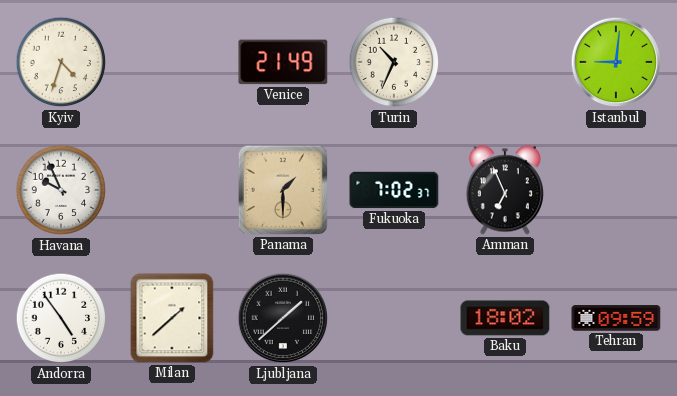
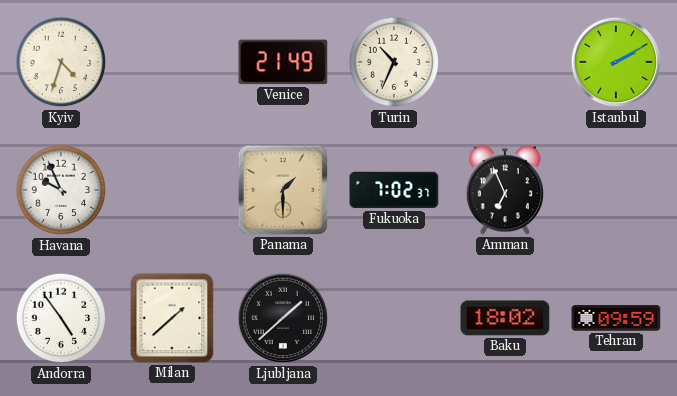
Istanbul: 9:01 -> 2:10 (616, 62)
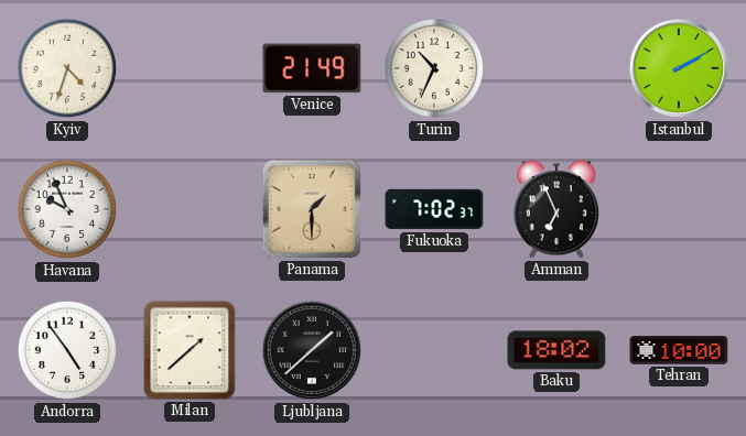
Tehran: 09:59 -> 10:00 (679, 350)
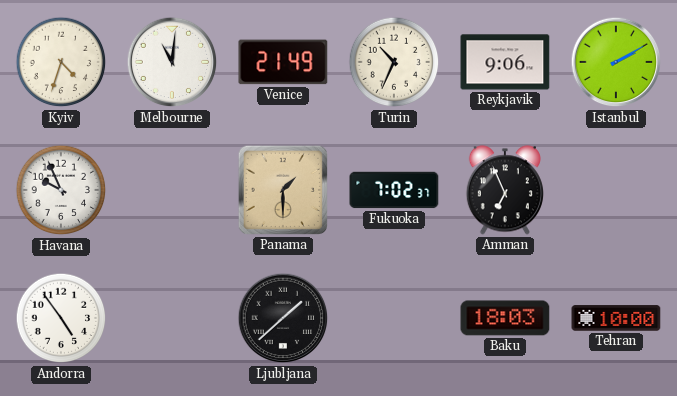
Melbourne: none -> 11:01 (172, 62)
Reykjavik: none -> 9:06 (505, 62)
Milan: 1:38 -> none (190, 350)
Baku: 18:02 -> 18:03 (505, 318)
